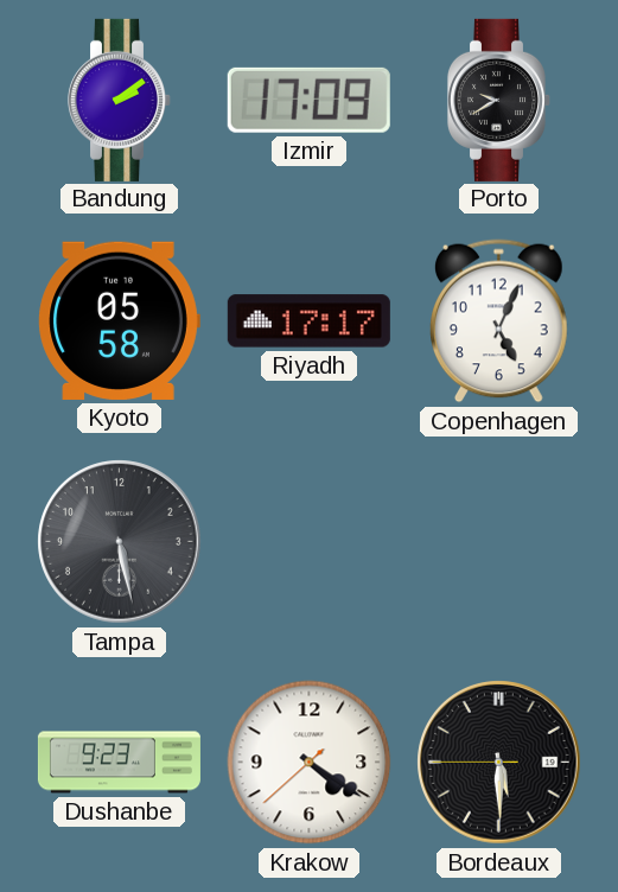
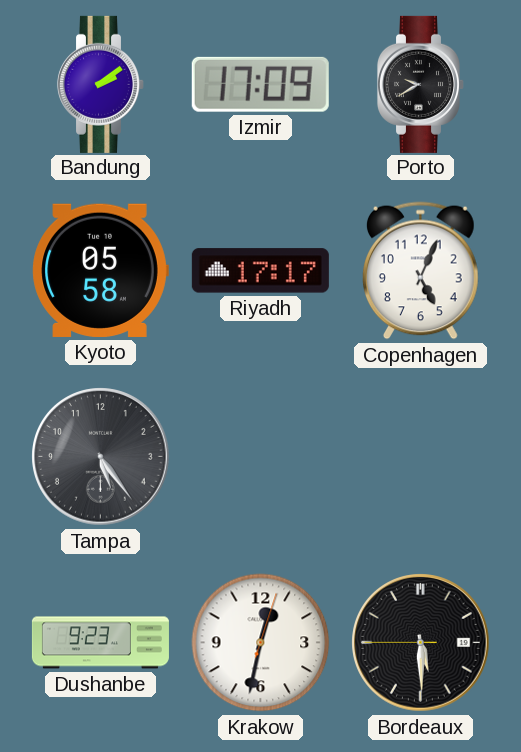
Tampa: 5:28 -> 5:24 (101, 457)
Krakow: 4:20 -> 12:32 (261, 643)
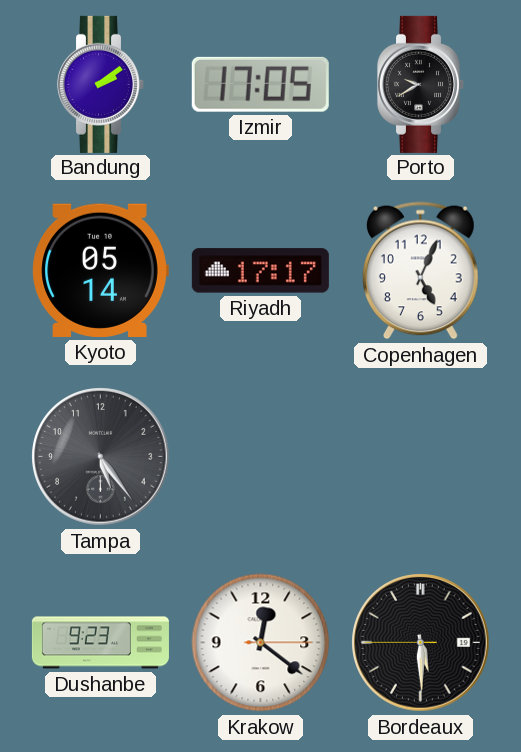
Izmir: 17:09 -> 17:05 (260, 84)
Kyoto: 05:58 -> 05:14 (100, 270)
Krakow: 12:32 -> 12:21 (261, 643)
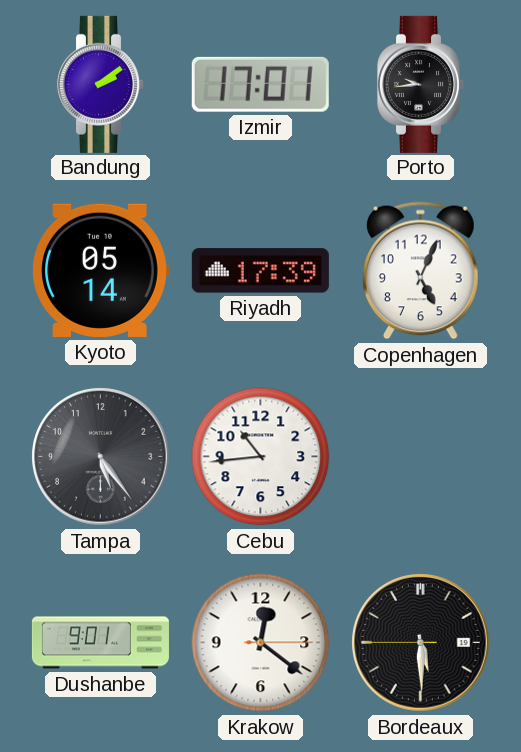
Izmir: 17:05 -> 17:01 (260, 84)
Porto: 9:40 -> 9:44 (420, 84)
Riyadh: 17:17 -> 17:39 (260, 271)
Cebu: none -> 10:44 (261, 457)
Dushanbe: 9:23 -> 9:01 (100, 643)
